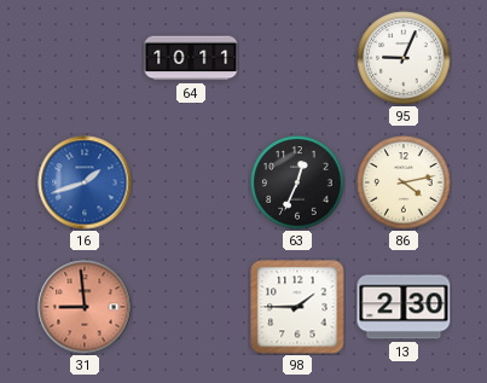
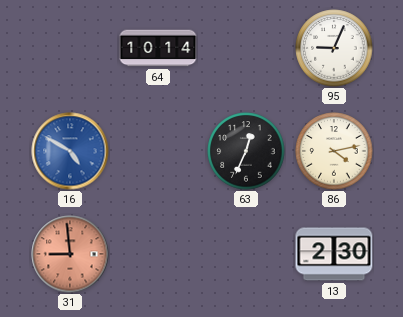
64: 10:11 -> 10:14 (158, 48)
16: 1:42 -> 4:50 (70, 151)
98: 1:45 -> none (297, 307)
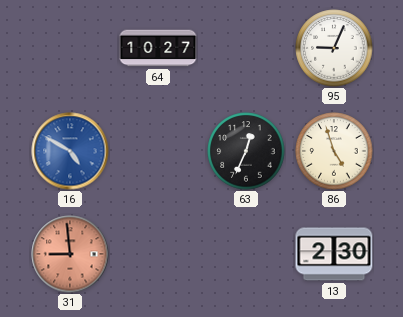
64: 10:14 -> 10:27 (158, 48)
86: 4:13 -> 4:57 (334, 151)
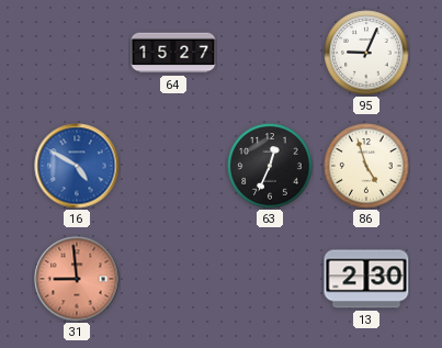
64: 10:27 -> 15:27 (173, 53)
